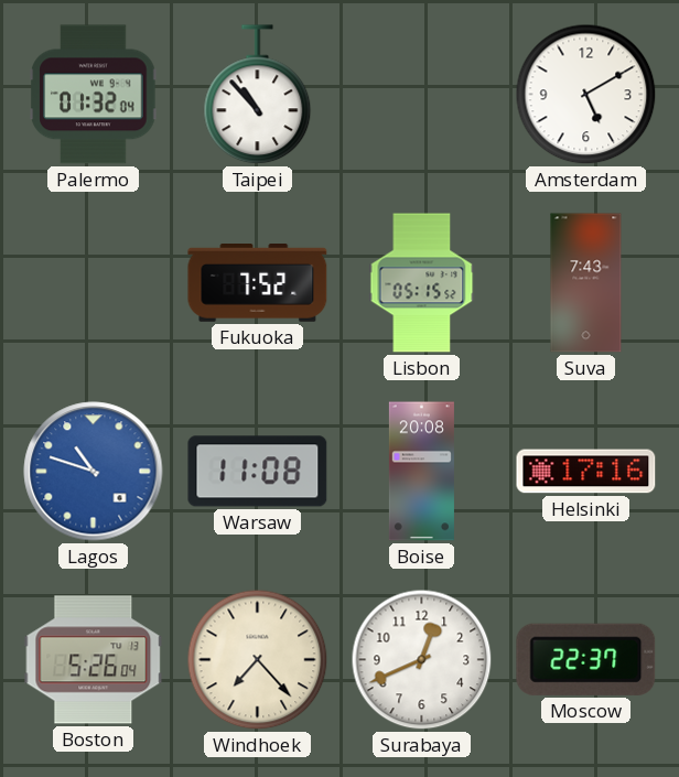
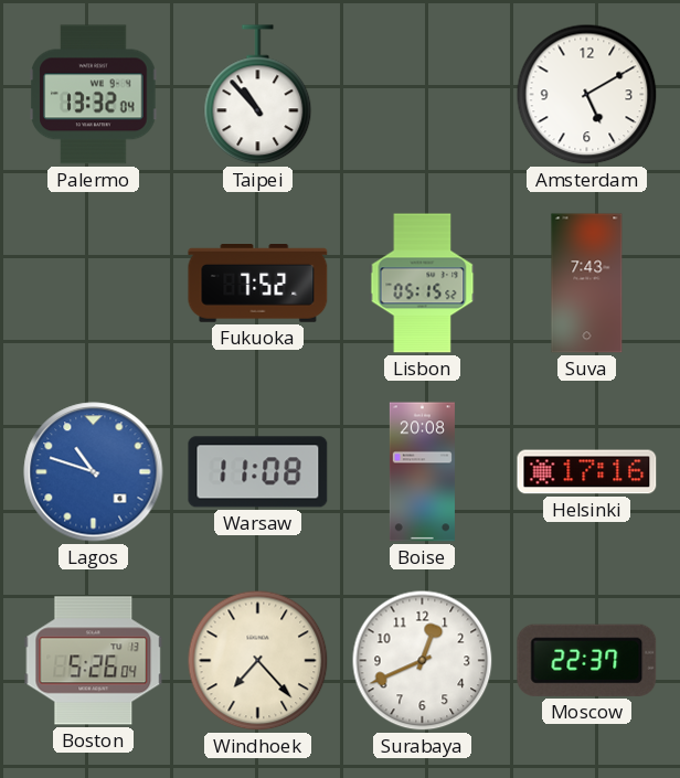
Palermo: 01:32 -> 13:32 (94, 95)
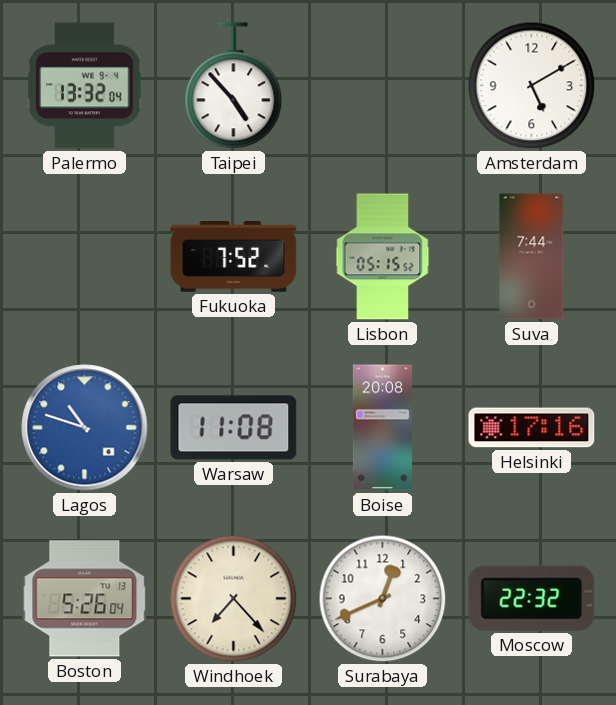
Taipei: 10:53 -> 4:53 (234, 86)
Suva: 7:43 -> 7:44 (532, 257)
Moscow: 22:37 -> 22:32 (532, 598)
